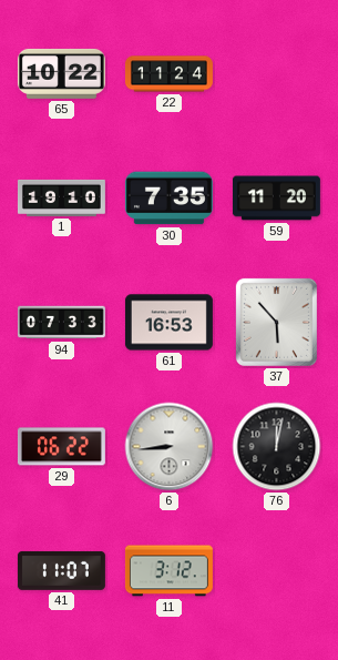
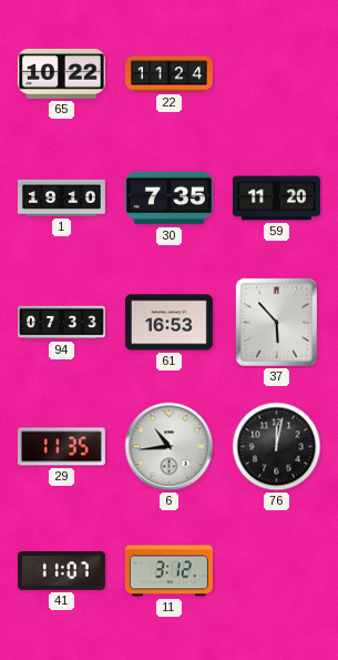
29: 06:22 -> 11:35 (61, 447)
6: 8:44 -> 10:44 (170, 447)
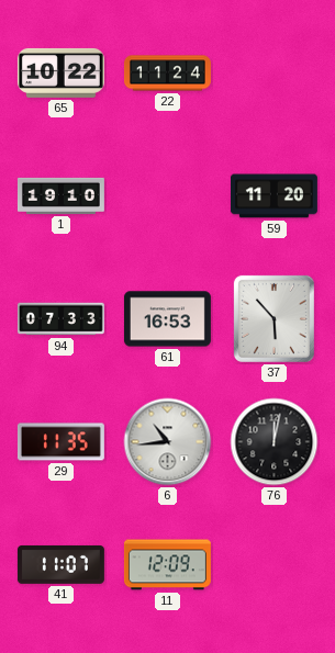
30: 7:35 -> none (168, 199)
11: 3:12 -> 12:09 (167, 565)
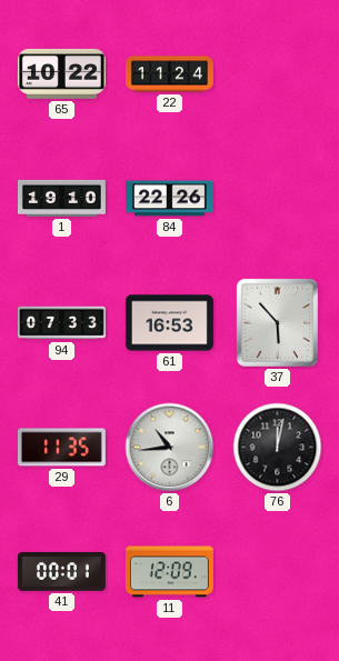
84: none -> 22:26 (169, 199)
59: 11:20 -> none (273, 196)
41: 11:07 -> 00:01 (61, 571)
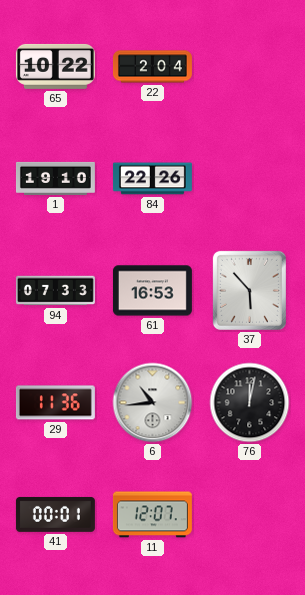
22: 11:24 -> 2:04 (152, 67)
29: 11:35 -> 11:36 (55, 403)
11: 12:09 -> 12:07 (152, 515)
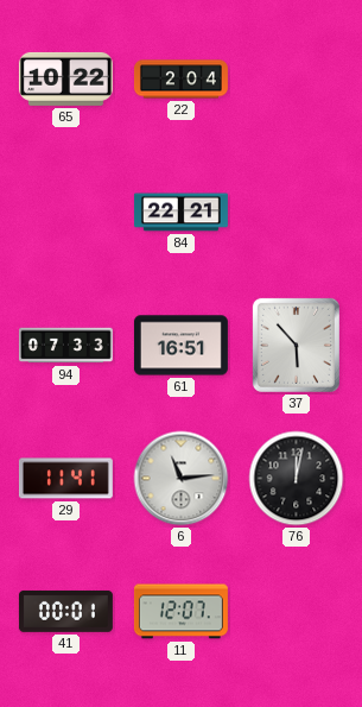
1: 19:10 -> none (55, 178)
84: 22:26 -> 22:21 (180, 213)
61: 16:53 -> 16:51 (180, 346)
29: 11:36 -> 11:41 (65, 479)
6: 10:44 -> 11:14 (182, 479)
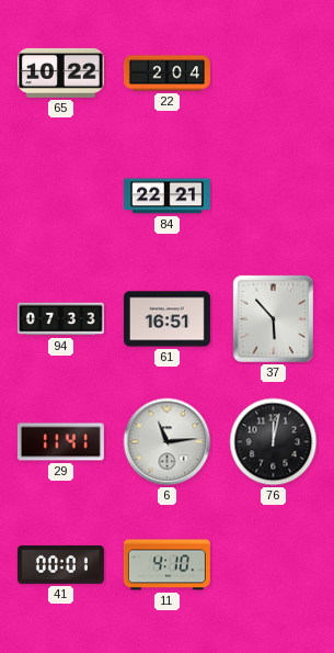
11: 12:07 -> 4:10 (166, 565)
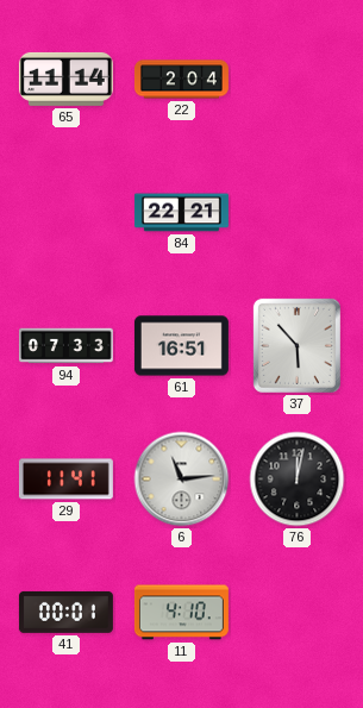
65: 10:22 -> 11:14 (65, 79)
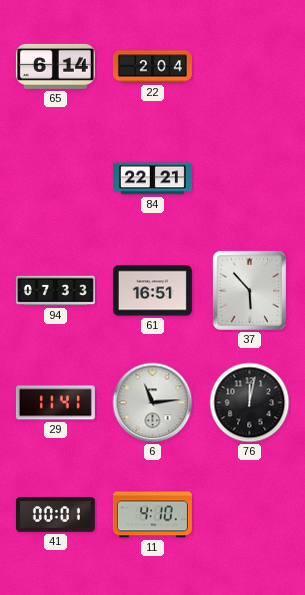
65: 11:14 -> 6:14 (55, 66)
